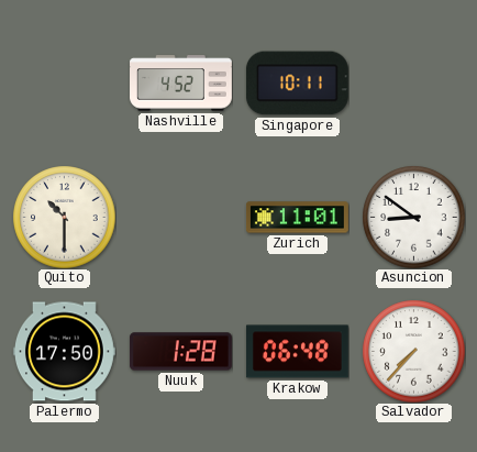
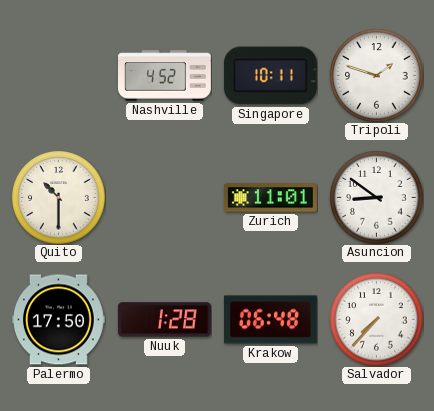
Tripoli: none -> 1:48 (376, 75)
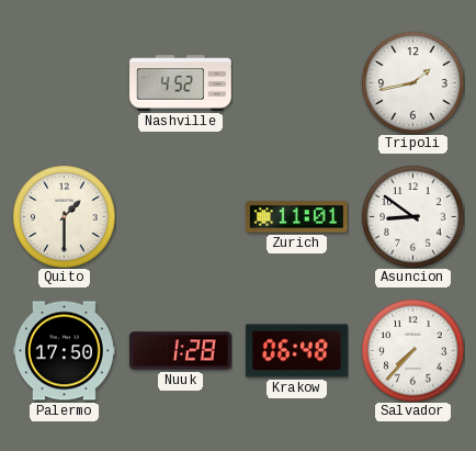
Singapore: 10:11 -> none (270, 76)
Tripoli: 1:48 -> 1:43 (412, 82)
Quito: 10:30 -> 1:30 (64, 216)
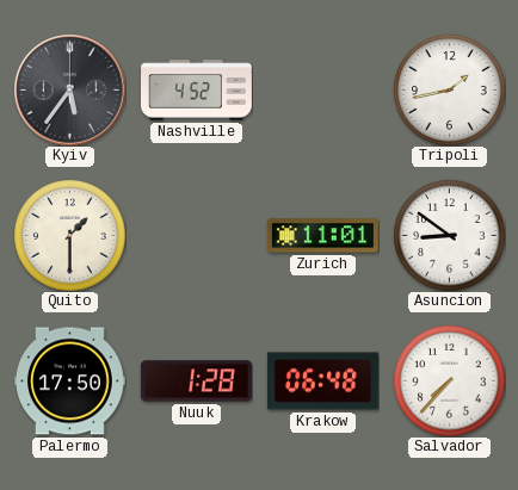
Kyiv: none -> 5:36 (69, 89)
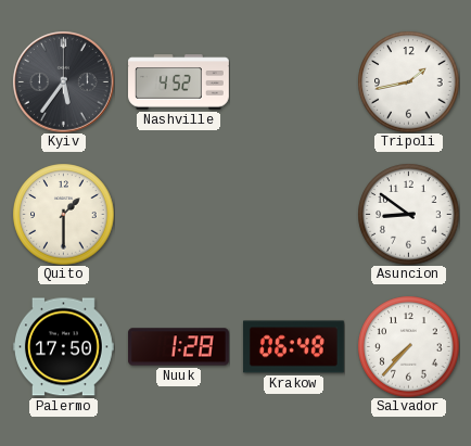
Zurich: 11:01 -> none (323, 236)
